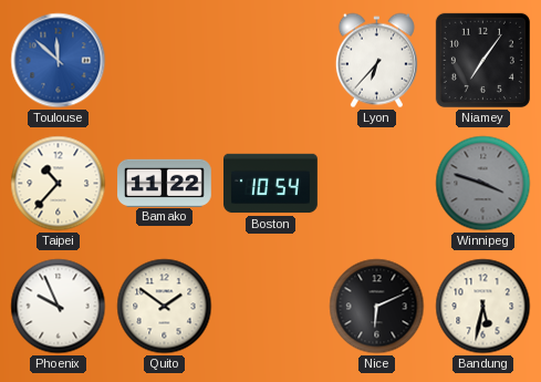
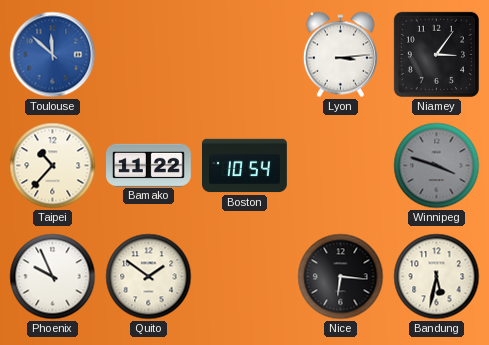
Lyon: 6:37 -> 3:14 (340, 55)
Niamey: 7:06 -> 3:06 (436, 54)
Nice: 6:11 -> 6:16 (341, 277)
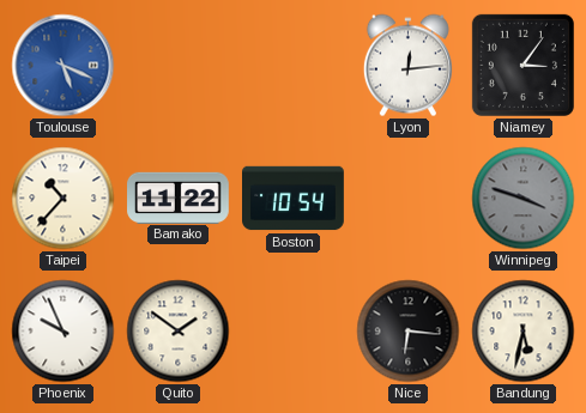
Toulouse: 11:52 -> 5:19 (64, 66)
Lyon: 3:14 -> 12:14 (407, 66)
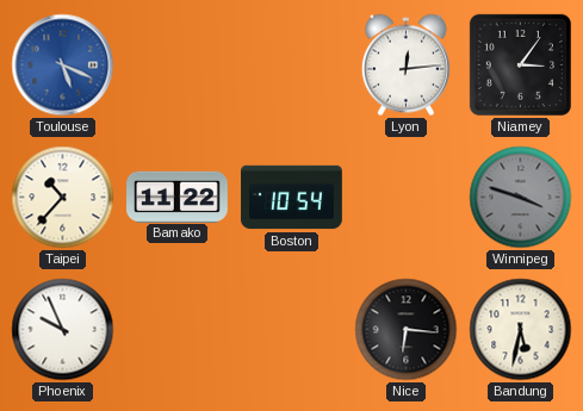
Quito: 1:51 -> none (179, 332)
